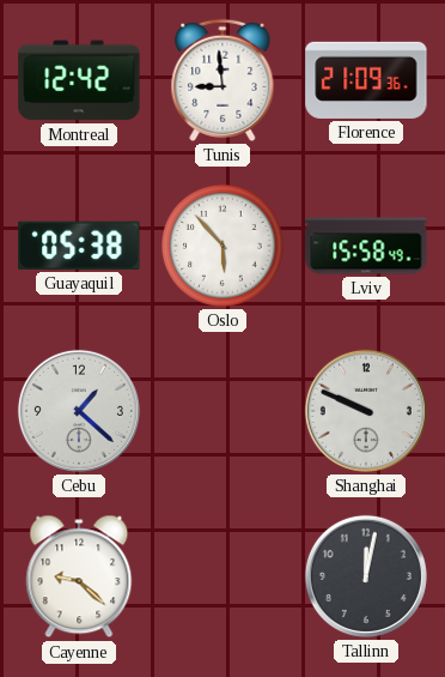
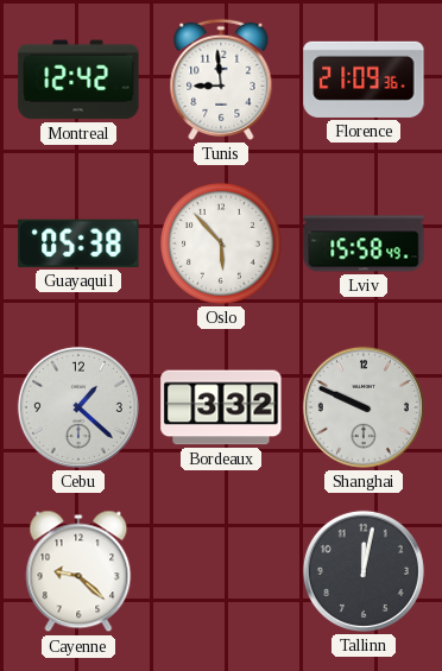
Bordeaux: none -> 3:32 (221, 407)
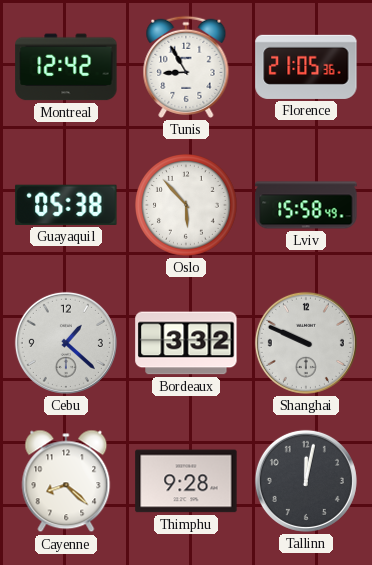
Tunis: 8:59 -> 8:55 (186, 67)
Florence: 21:09 -> 21:05 (306, 67)
Cayenne: 9:22 -> 8:22 (66, 481)
Thimphu: none -> 9:28 (186, 481)
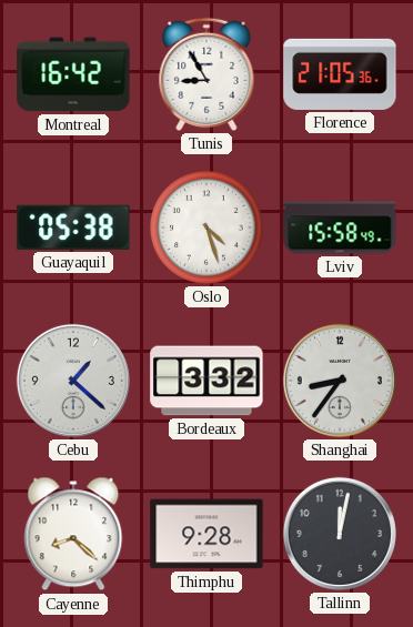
Montreal: 12:42 -> 16:42 (73, 74)
Oslo: 5:53 -> 4:27 (208, 229)
Shanghai: 9:49 -> 8:36 (340, 381)
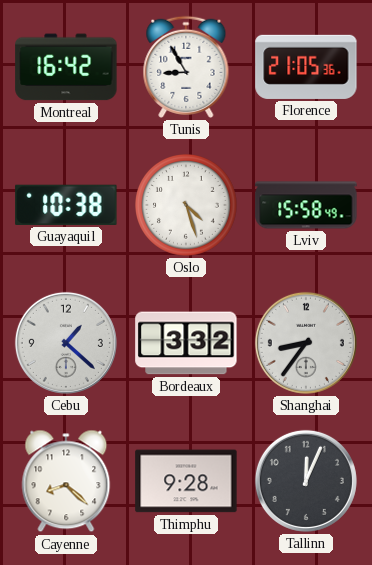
Guayaquil: 05:38 -> 10:38 (66, 205)
Tallinn: 12:02 -> 12:04 (306, 481)
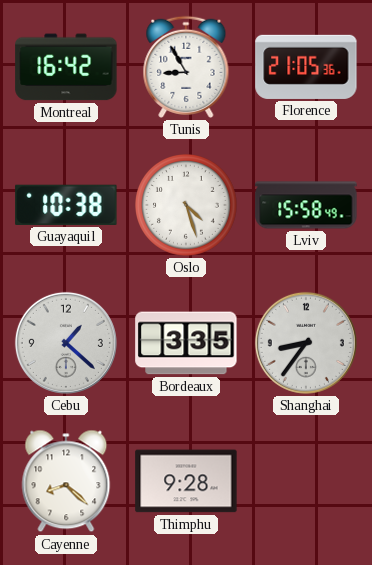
Bordeaux: 3:32 -> 3:35 (186, 343)
Tallinn: 12:04 -> none (306, 481)
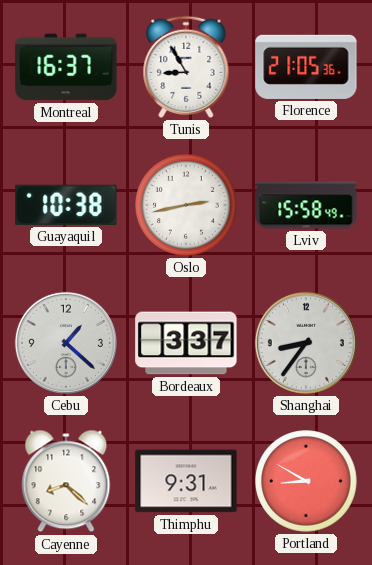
Montreal: 16:42 -> 16:37 (66, 67)
Oslo: 4:27 -> 2:43 (187, 206)
Bordeaux: 3:35 -> 3:37 (186, 343)
Thimphu: 9:28 -> 9:31 (186, 481)
Portland: none -> 8:50 (307, 482)
